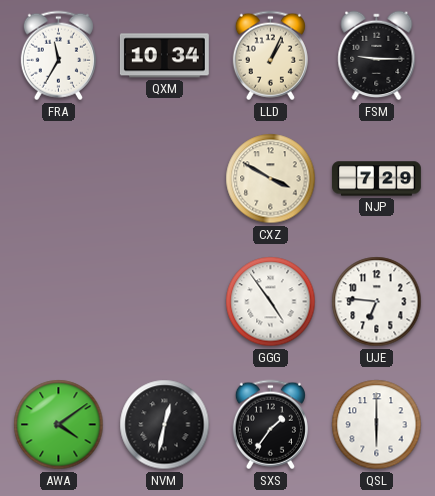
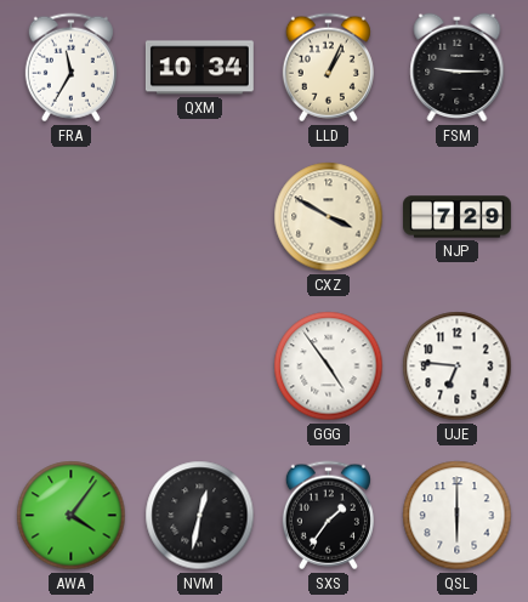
AWA: 4:09 -> 4:06 (72, 516)
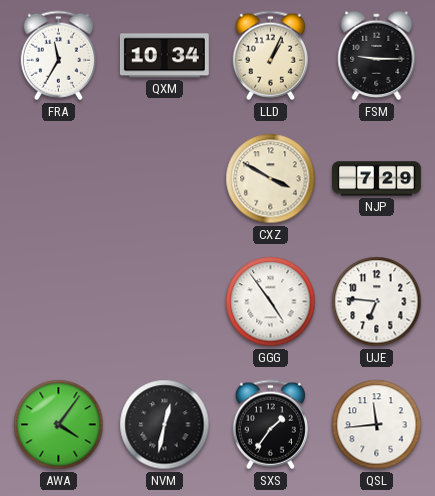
QSL: 6:00 -> 11:44 (377, 425)
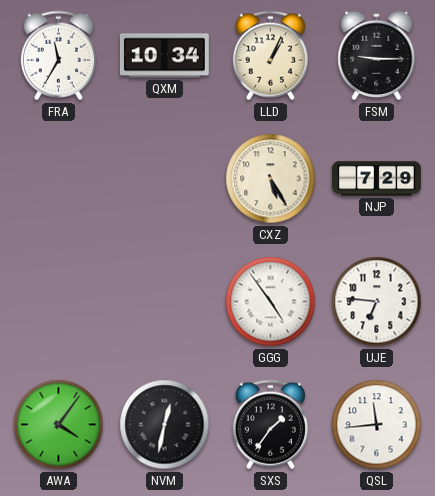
CXZ: 3:50 -> 5:25 (271, 179)
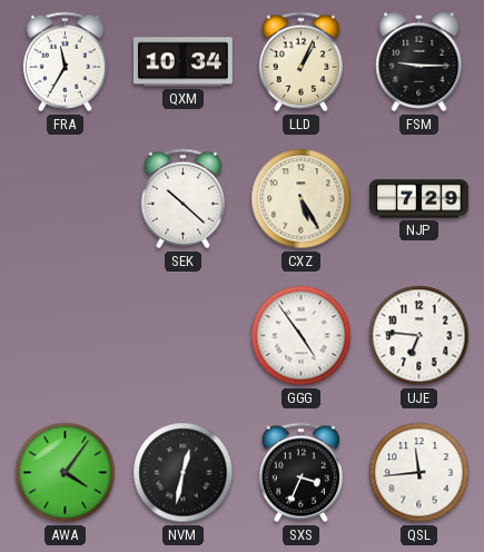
SEK: none -> 10:22 (182, 199)
SXS: 1:36 -> 3:34 (300, 473)
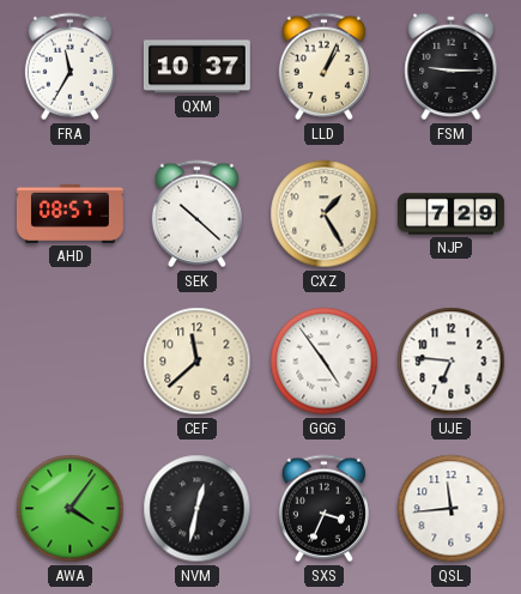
QXM: 10:34 -> 10:37 (196, 67)
AHD: none -> 08:57 (69, 213)
CXZ: 5:25 -> 1:25 (325, 214)
CEF: none -> 11:38 (198, 362)
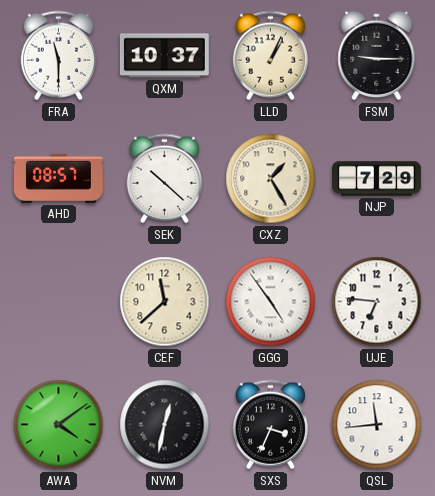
FRA: 11:35 -> 11:30 (58, 56)
AWA: 4:06 -> 4:09 (59, 425)
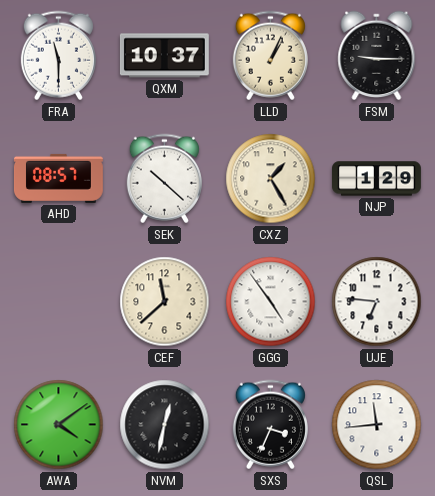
NJP: 7:29 -> 1:29 (377, 179)
